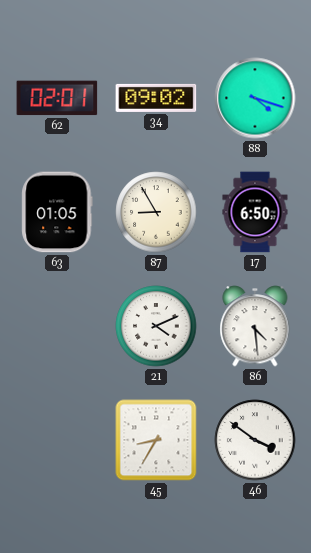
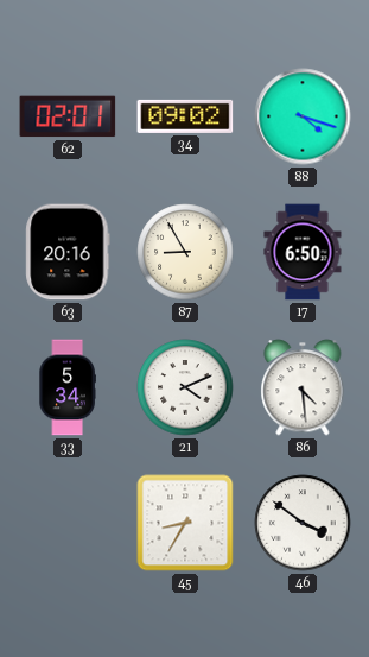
63: 01:05 -> 20:16 (68, 252)
33: none -> 5:34 (68, 387)
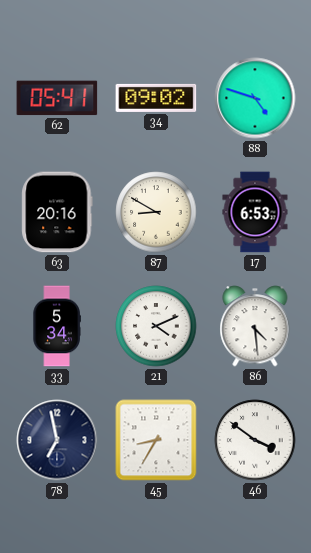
62: 02:01 -> 05:41 (57, 98)
88: 4:18 -> 4:48 (255, 98)
87: 8:55 -> 8:50 (156, 212)
17: 6:50 -> 6:53 (255, 212)
78: none -> 6:58 (57, 440)
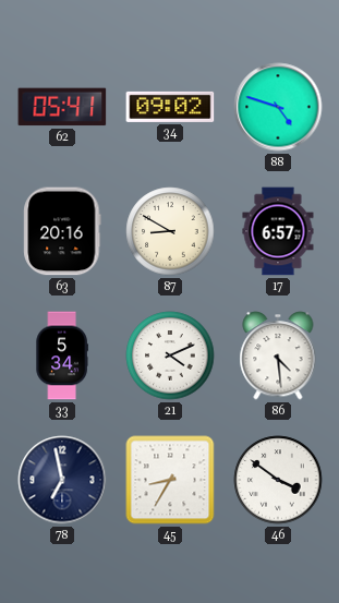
17: 6:53 -> 6:57 (278, 231)
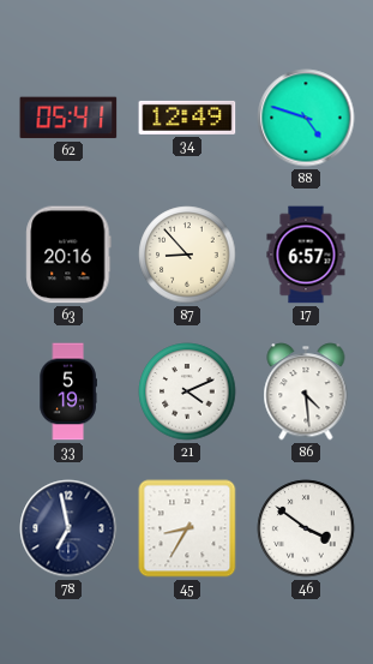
34: 09:02 -> 12:49 (187, 118)
87: 8:50 -> 8:53 (187, 255)
33: 5:34 -> 5:19 (68, 391)
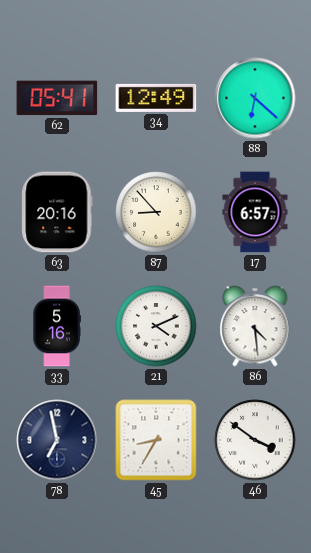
88: 4:48 -> 6:22 (255, 98)
33: 5:19 -> 5:16 (57, 326)
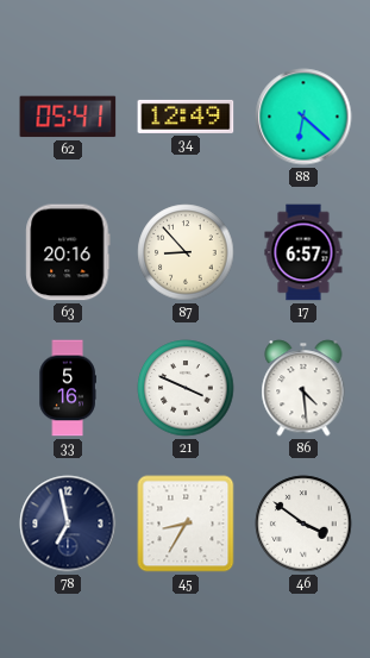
21: 4:11 -> 3:49 (186, 388)
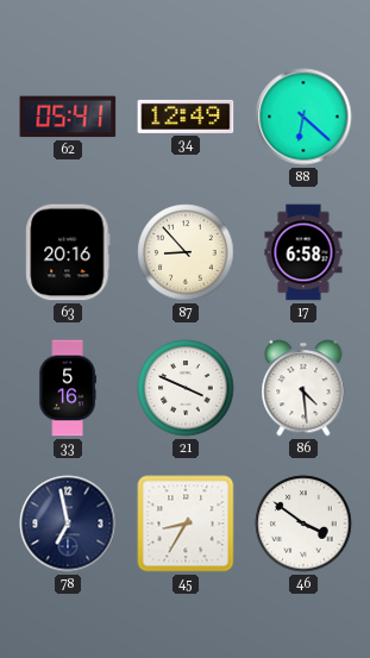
17: 6:57 -> 6:58 (303, 252)
